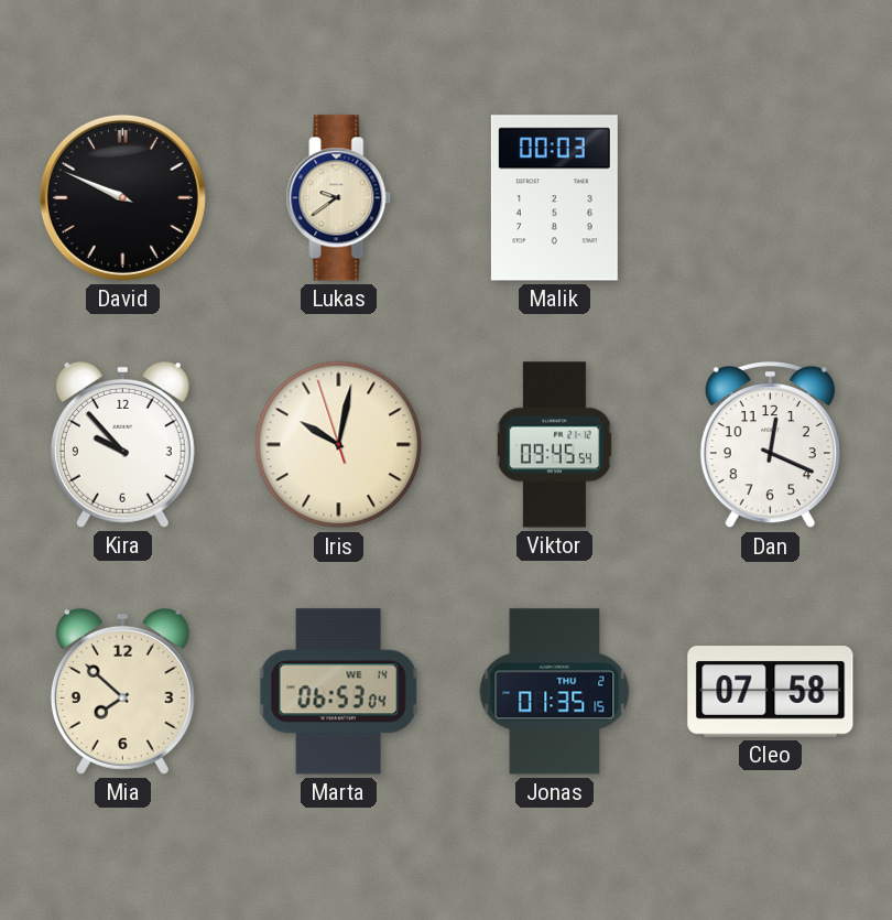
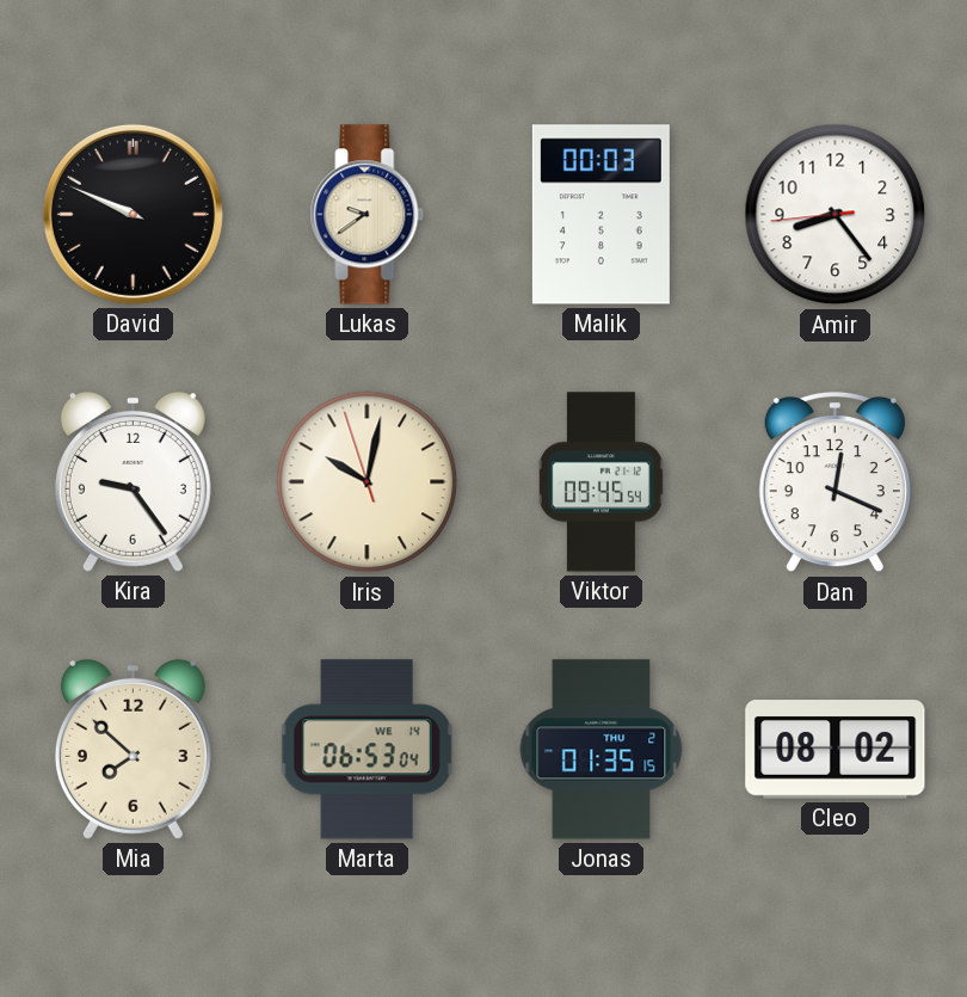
Amir: none -> 8:23 (836, 215)
Kira: 9:53 -> 9:24 (133, 481)
Cleo: 07:58 -> 08:02 (836, 750)
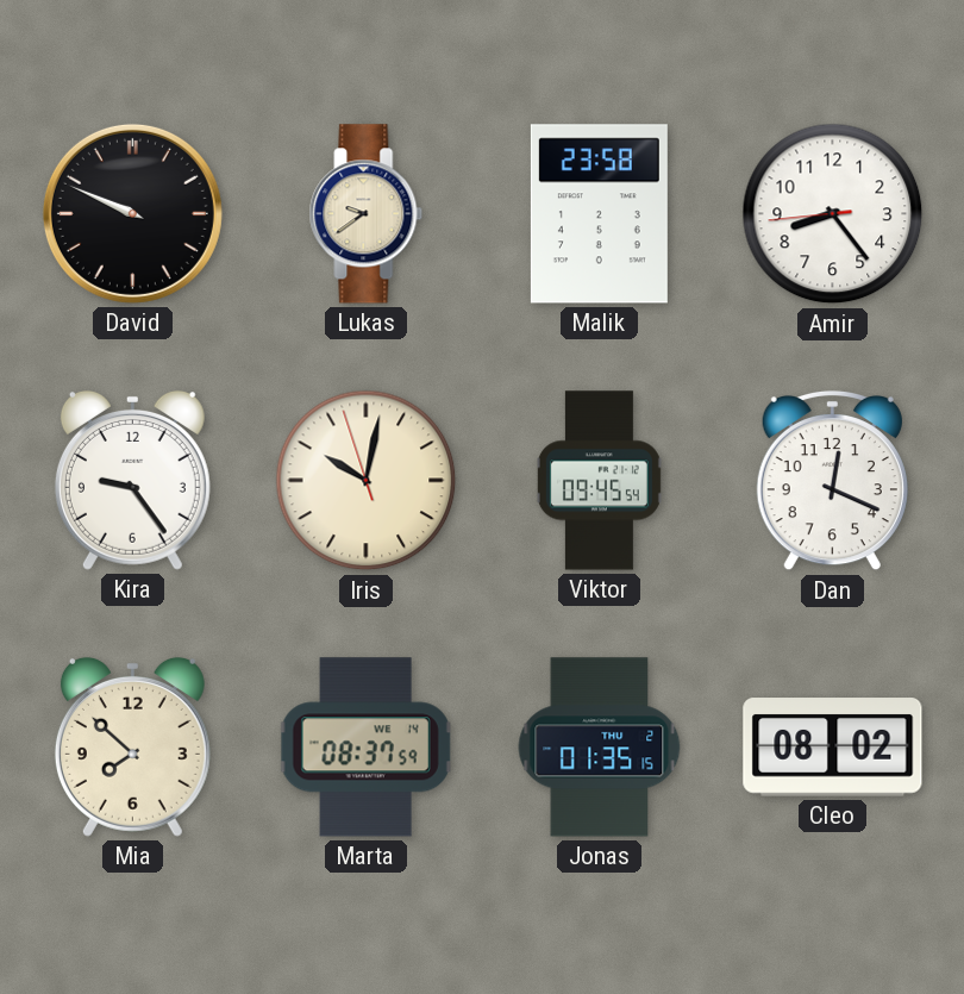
Malik: 00:03 -> 23:58 (599, 214)
Marta: 06:53 -> 08:37 (365, 748)
